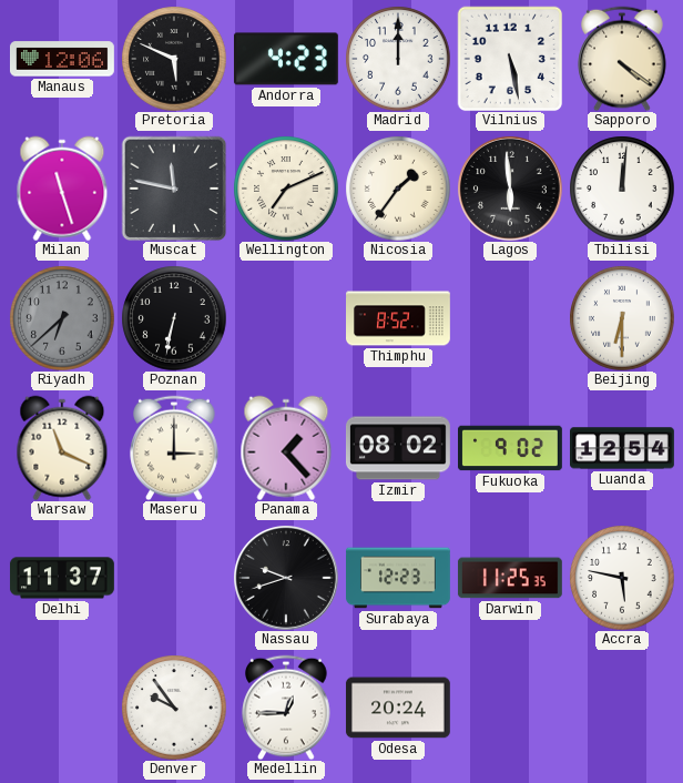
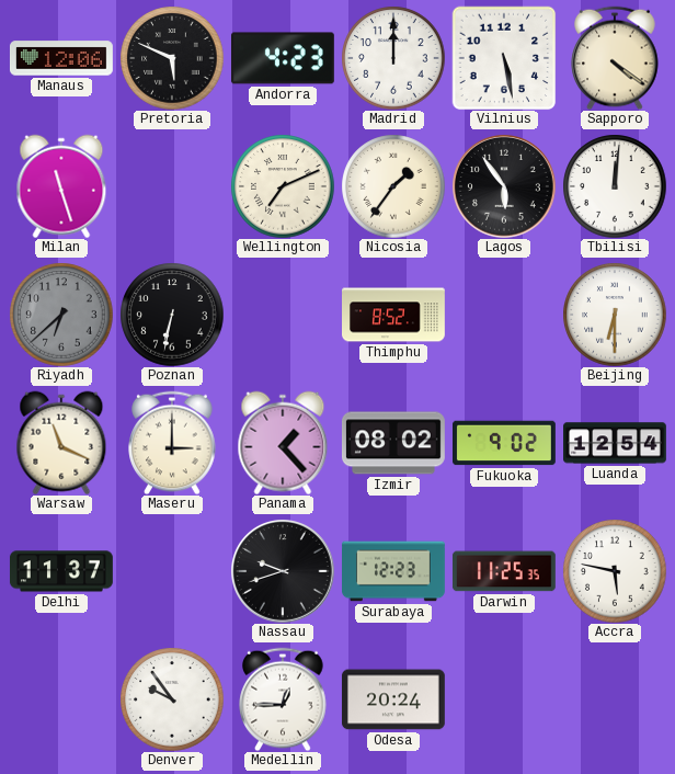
Muscat: 11:47 -> none (174, 189)
Lagos: 5:59 -> 5:54 (504, 186)
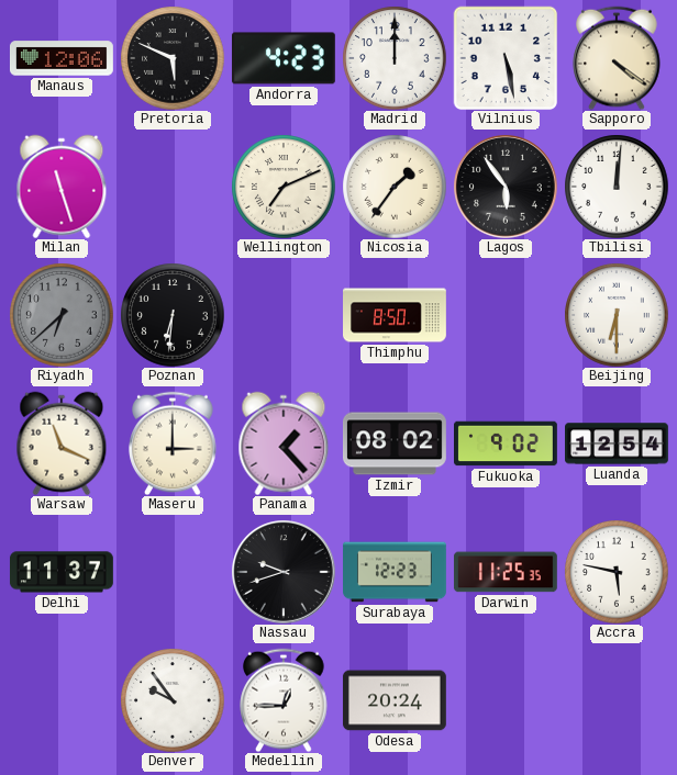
Poznan: 6:32 -> 6:31 (173, 315)
Thimphu: 8:52 -> 8:50 (396, 315)
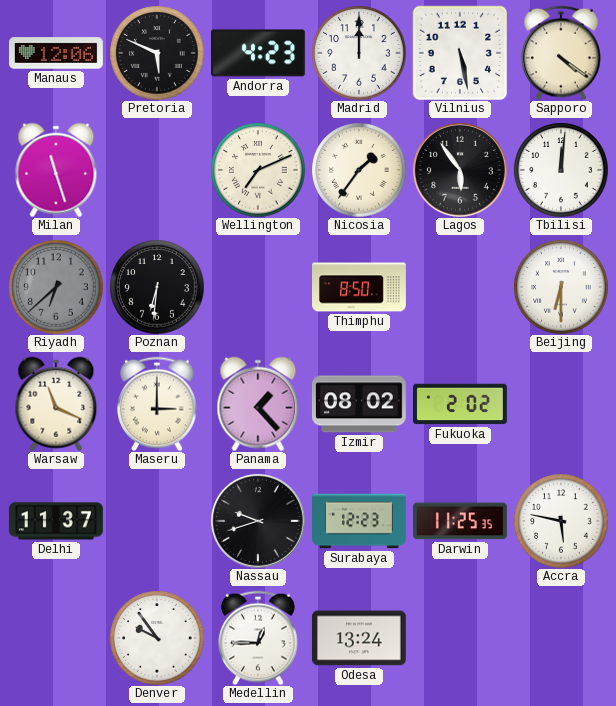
Fukuoka: 9:02 -> 2:02 (461, 404)
Luanda: 12:54 -> none (618, 443)
Odesa: 20:24 -> 13:24 (359, 638)
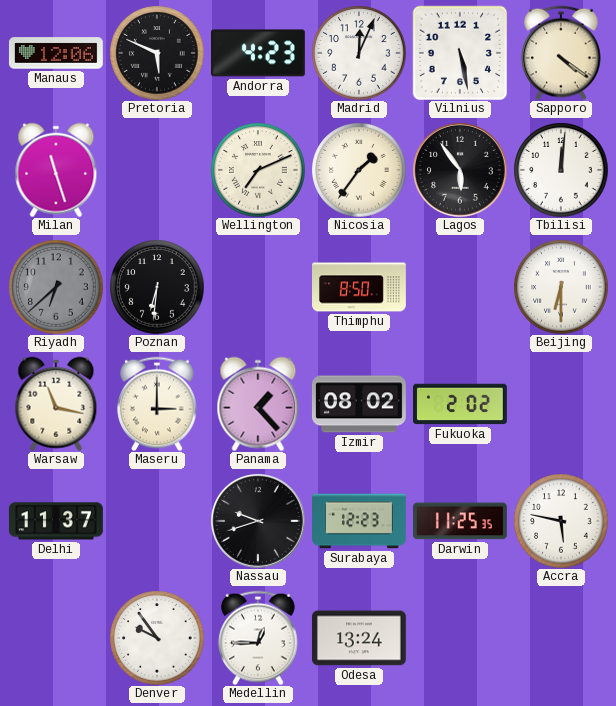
Madrid: 12:00 -> 12:04 (359, 53)
Warsaw: 11:19 -> 11:17 (56, 404)
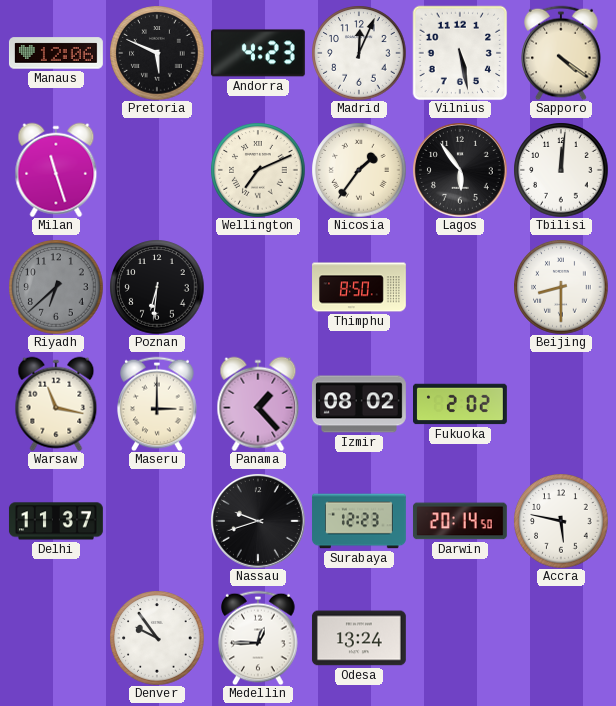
Beijing: 6:30 -> 8:30 (561, 287)
Darwin: 11:25 -> 20:14 (460, 521)
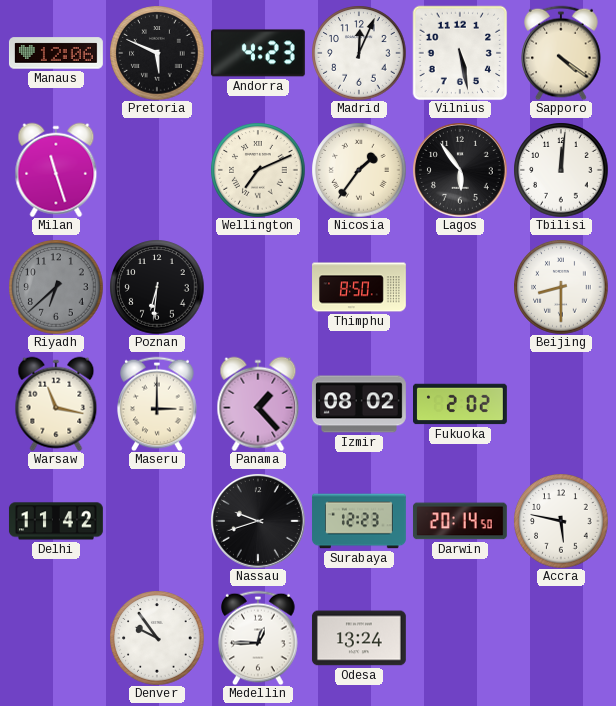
Delhi: 11:37 -> 11:42 (56, 521)
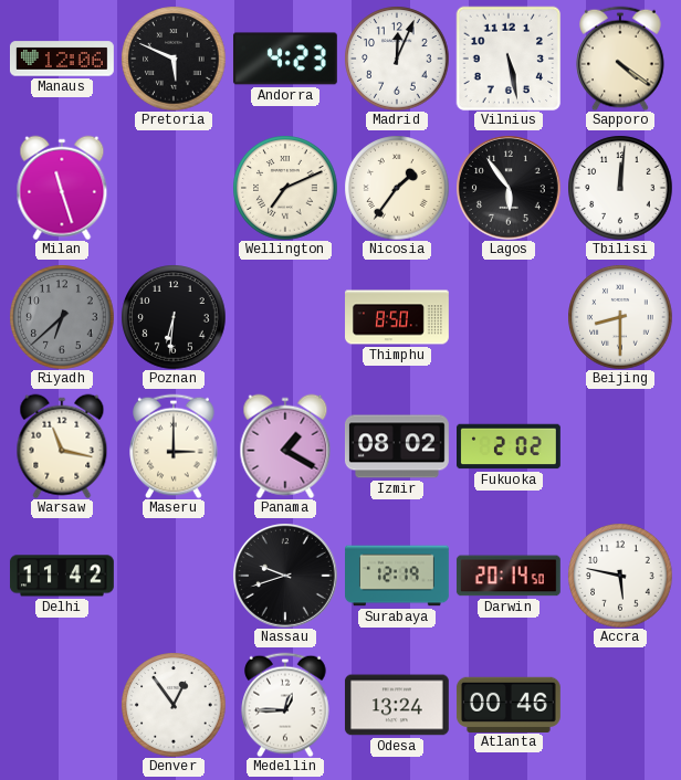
Panama: 1:23 -> 1:20 (285, 446)
Surabaya: 12:23 -> 12:19 (398, 576)
Denver: 9:54 -> 12:54 (174, 705)
Atlanta: none -> 00:46 (509, 704)
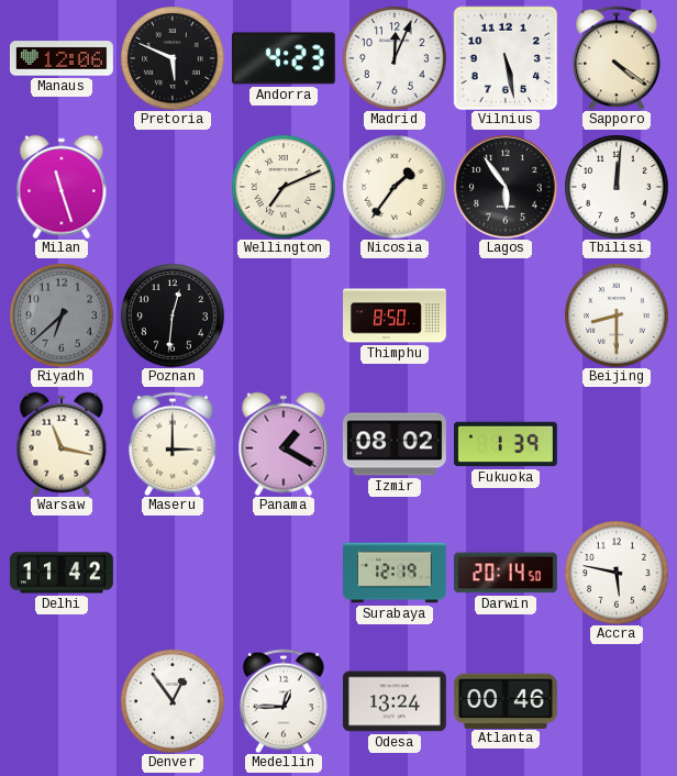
Poznan: 6:31 -> 12:31 (173, 315)
Fukuoka: 2:02 -> 1:39 (507, 444)
Nassau: 9:42 -> none (285, 576)
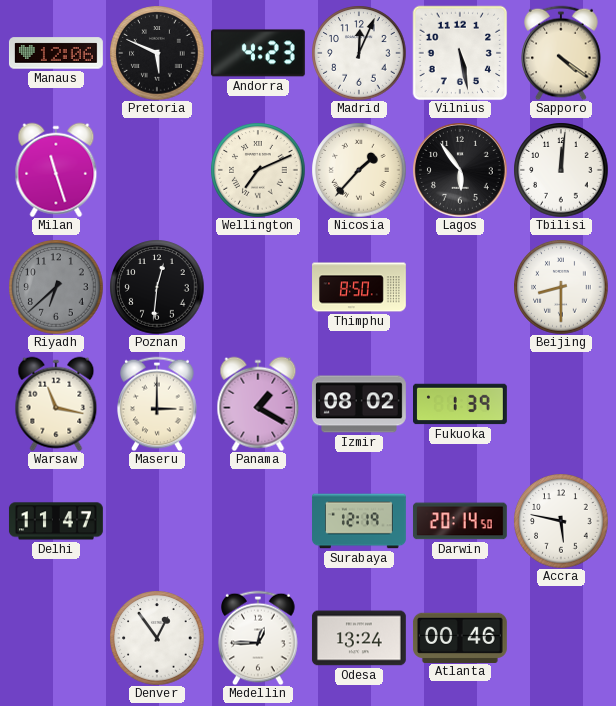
Nicosia: 1:36 -> 1:37 (359, 170)
Delhi: 11:42 -> 11:47 (56, 521)
